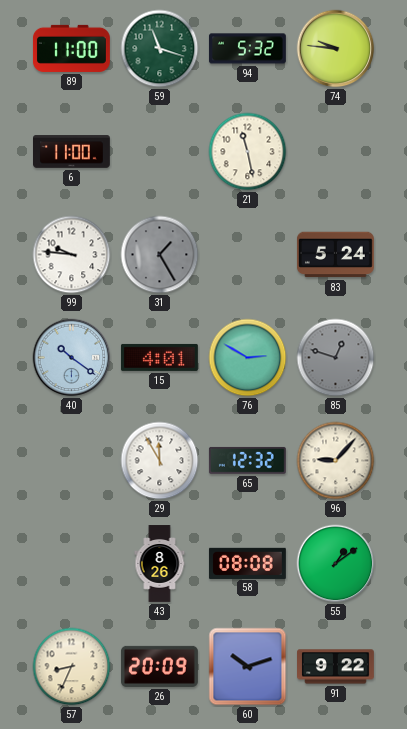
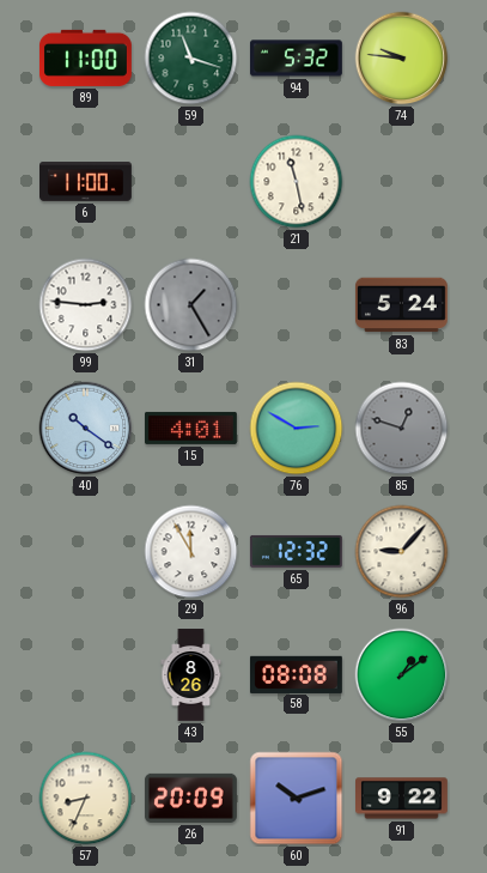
99: 9:46 -> 2:46 (86, 305)
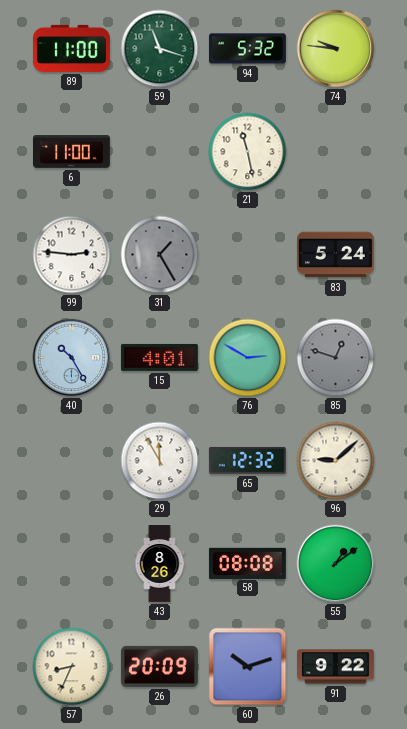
40: 10:21 -> 10:25 (72, 358)
96: 9:07 -> 9:08 (336, 461)
